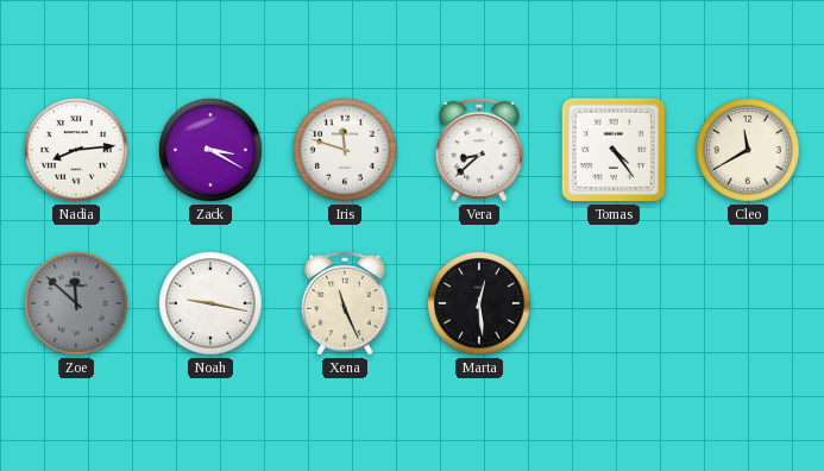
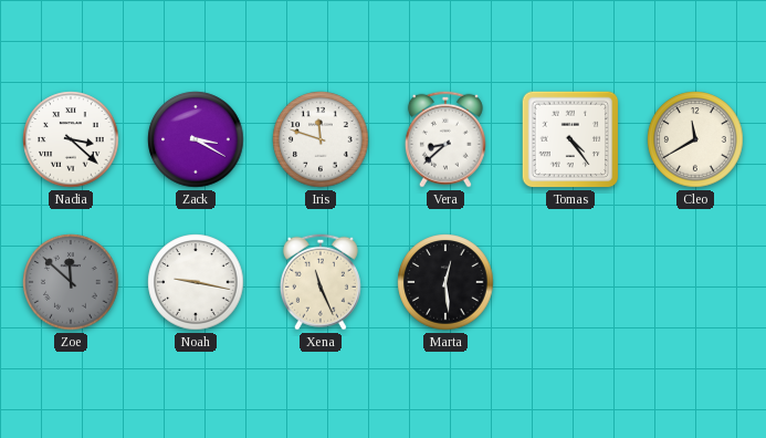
Nadia: 8:14 -> 3:22 (71, 139)
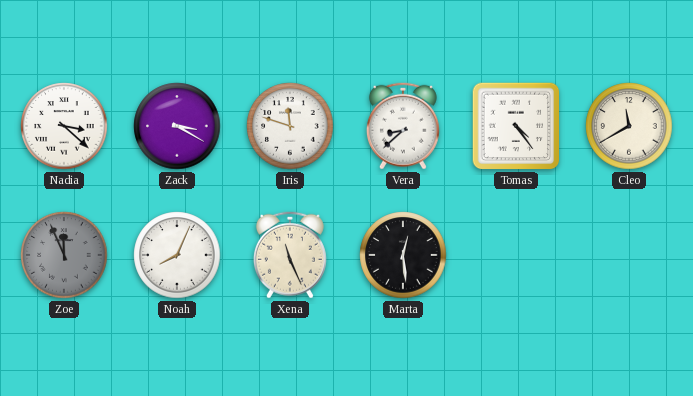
Zoe: 11:52 -> 11:56 (64, 255)
Noah: 9:17 -> 8:04 (177, 255)
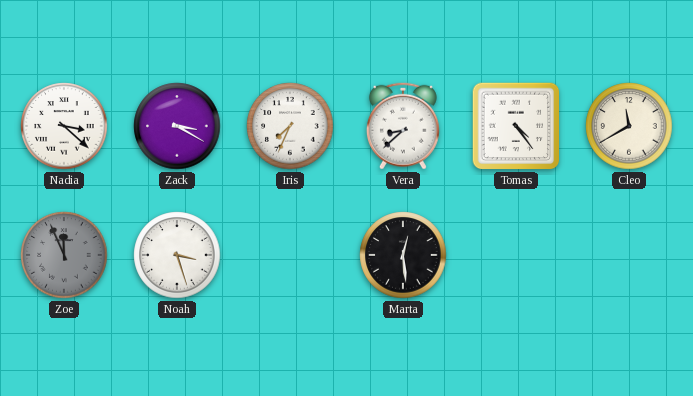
Iris: 11:48 -> 7:34 (290, 126)
Noah: 8:04 -> 3:27 (177, 255)
Xena: 11:26 -> none (290, 255)
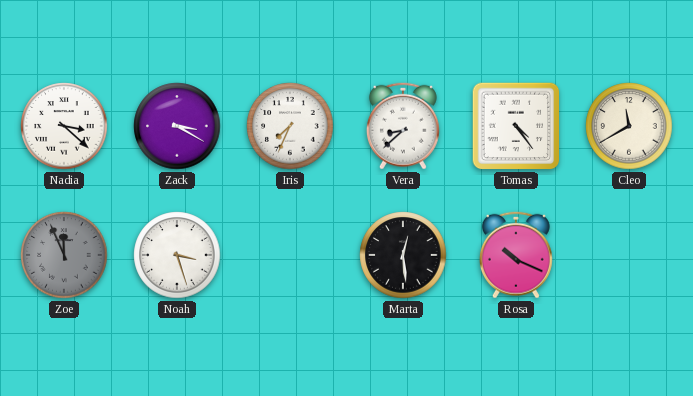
Rosa: none -> 10:19 (516, 255)
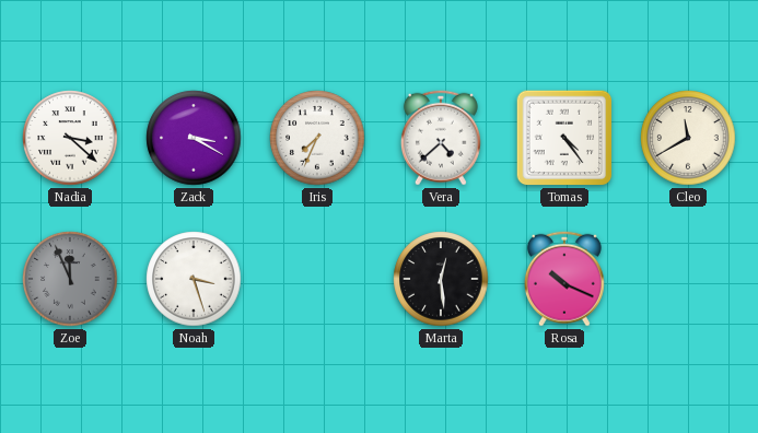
Vera: 8:38 -> 4:38 (441, 138)
